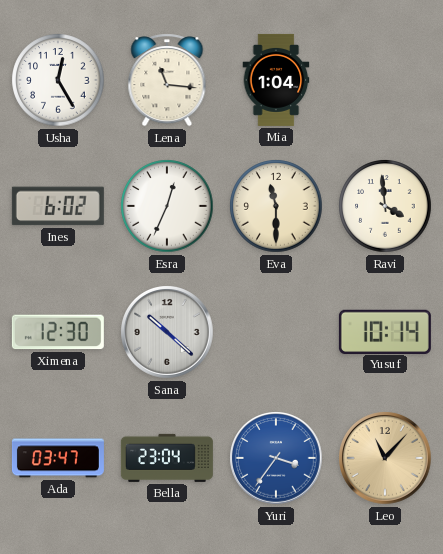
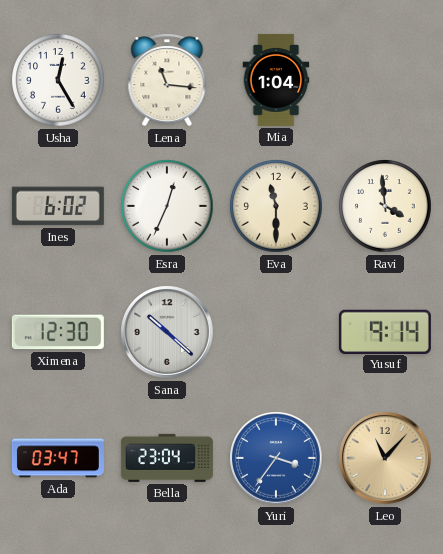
Yusuf: 10:14 -> 9:14 (385, 331)
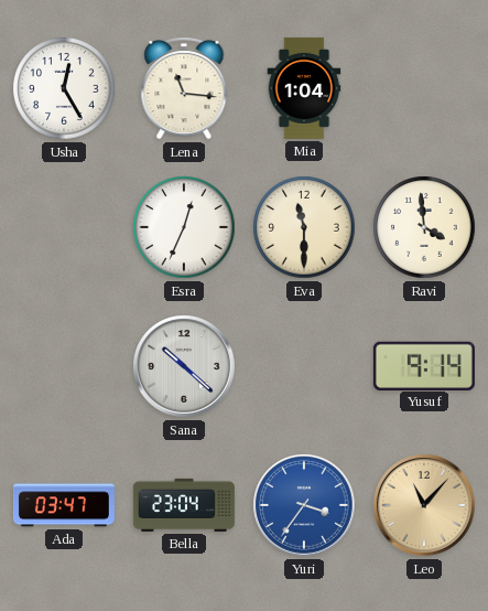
Ines: 6:02 -> none (58, 206)
Ximena: 12:30 -> none (58, 332)
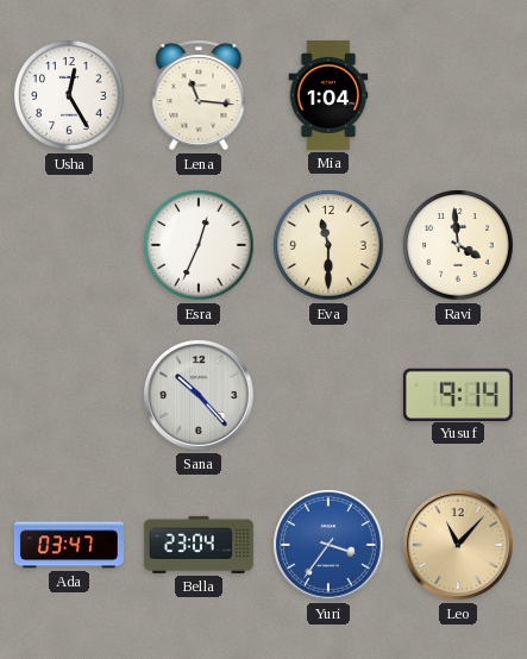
Sana: 10:22 -> 10:23 (199, 395)
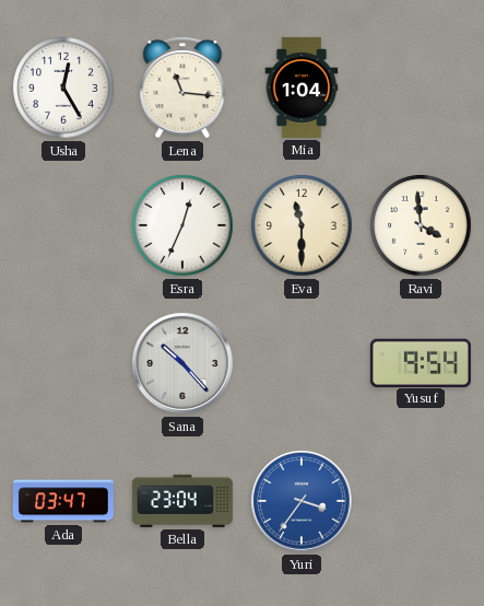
Yusuf: 9:14 -> 9:54 (421, 362)
Leo: 11:07 -> none (458, 545)
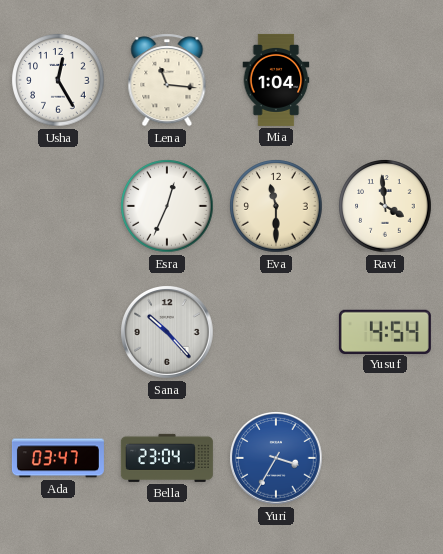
Yusuf: 9:54 -> 4:54 (385, 331)
Yuri: 3:36 -> 3:35 (276, 458)
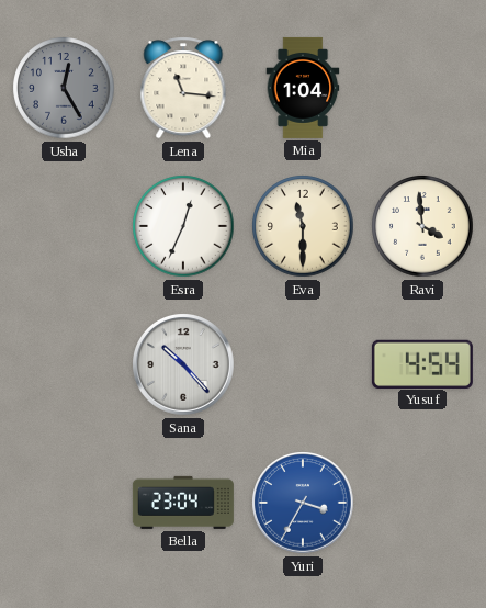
Usha dial: white -> grey (64, 88)
Ada: 03:47 -> none (58, 458)
